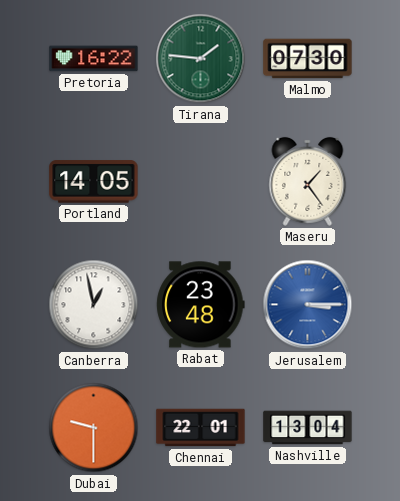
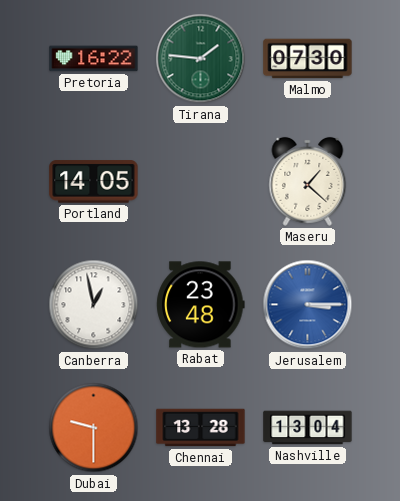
Maseru: 1:24 -> 1:22 (308, 181)
Chennai: 22:01 -> 13:28 (201, 428)
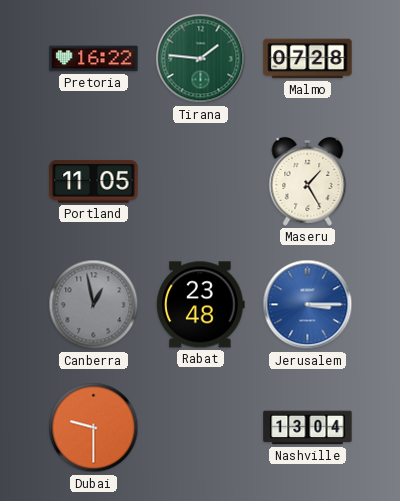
Malmo: 07:30 -> 07:28 (308, 59)
Portland: 14:05 -> 11:05 (94, 182)
Maseru: 1:22 -> 1:25 (308, 181)
Canberra dial: white -> grey (94, 305)
Chennai: 13:28 -> none (201, 428)
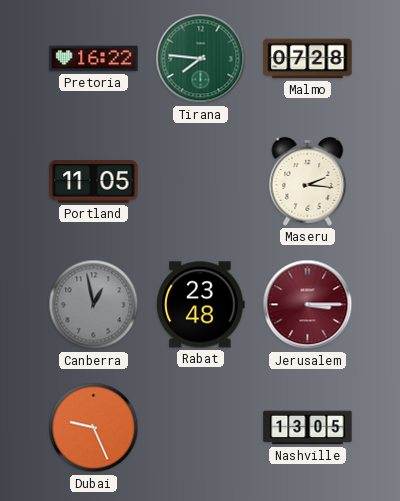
Tirana: 1:46 -> 7:46 (201, 59)
Maseru: 1:25 -> 2:16 (308, 181)
Jerusalem dial: blue -> burgundy (308, 305)
Dubai: 9:30 -> 9:26 (94, 428)
Nashville: 13:04 -> 13:05 (308, 428)
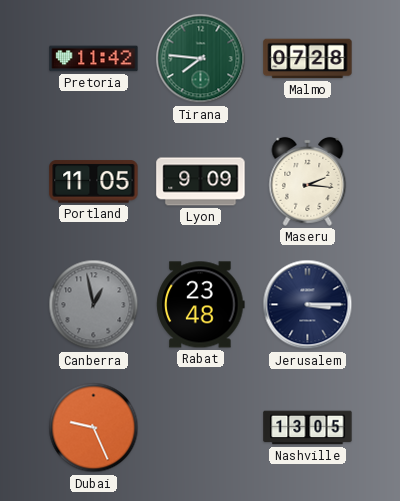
Pretoria: 16:22 -> 11:42 (94, 59)
Lyon: none -> 9:09 (201, 182)
Jerusalem dial: burgundy -> navy (308, 305)
